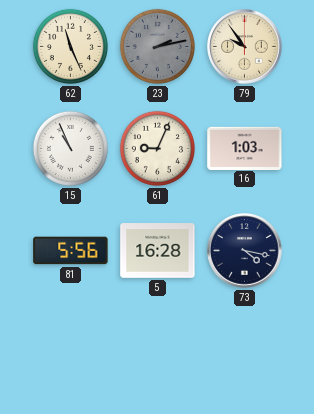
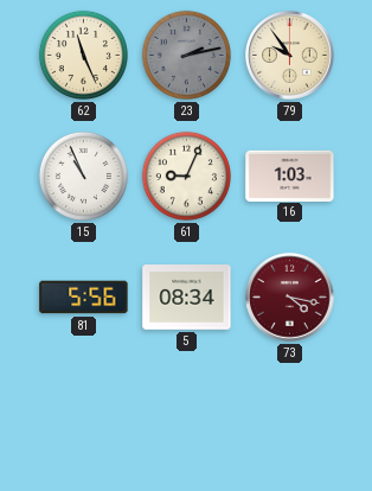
5: 16:28 -> 08:34 (187, 298)
73 dial: navy -> burgundy (290, 298)
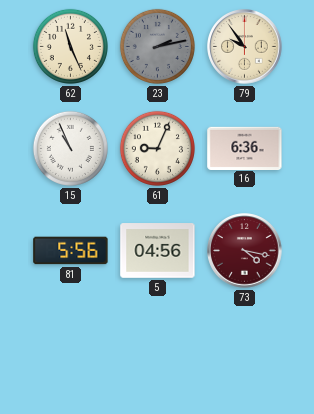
16: 1:03 -> 6:36 (245, 148)
5: 08:34 -> 04:56 (158, 251)
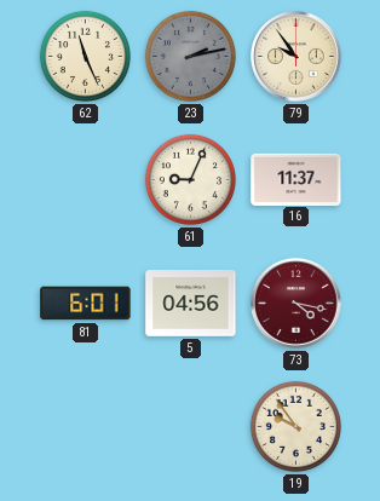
15: 10:56 -> none (70, 148)
16: 6:36 -> 11:37 (296, 179)
81: 5:56 -> 6:01 (86, 304)
19: none -> 9:54 (295, 426)
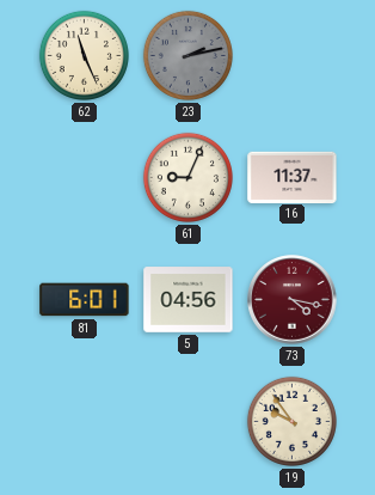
79: 9:54 -> none (296, 57)
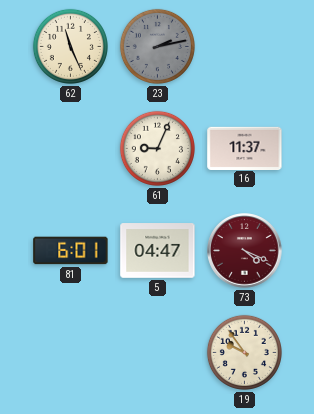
5: 04:56 -> 04:47 (158, 251)
73: 4:17 -> 4:19 (245, 251)
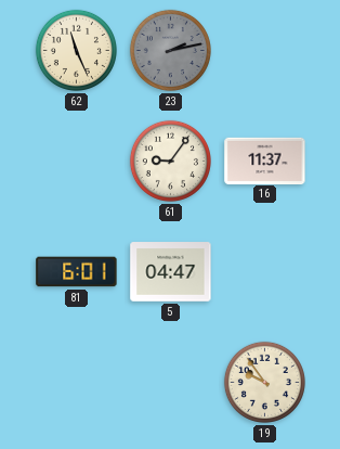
61: 9:04 -> 9:06 (170, 161)
73: 4:19 -> none (245, 251)
